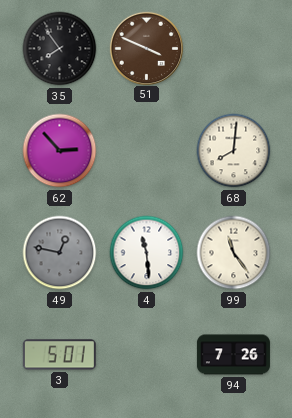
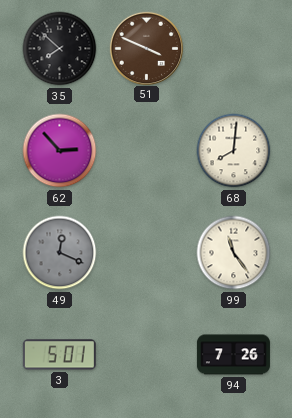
35: 7:54 -> 7:52 (60, 49)
49: 12:47 -> 12:19 (60, 253)
4: 11:29 -> none (147, 253)
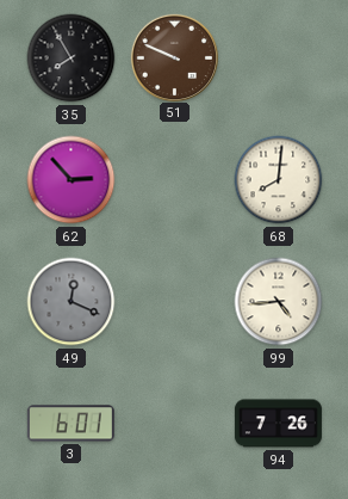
35: 7:52 -> 7:55 (72, 58)
51: 3:49 -> 9:49 (174, 57)
99: 11:24 -> 4:44 (279, 302)
3: 5:01 -> 6:01 (70, 424)
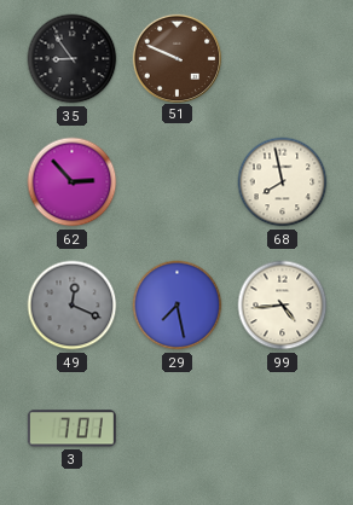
35: 7:55 -> 8:54 (73, 59)
68: 8:01 -> 7:58 (283, 182)
29: none -> 7:28 (178, 306)
3: 6:01 -> 7:01 (71, 429)
94: 7:26 -> none (278, 424)
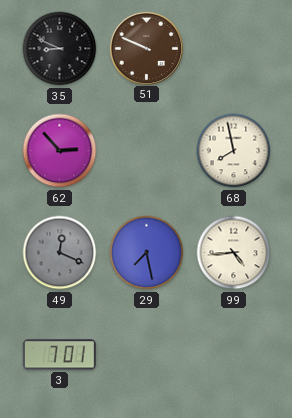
35: 8:54 -> 8:49 (60, 49)
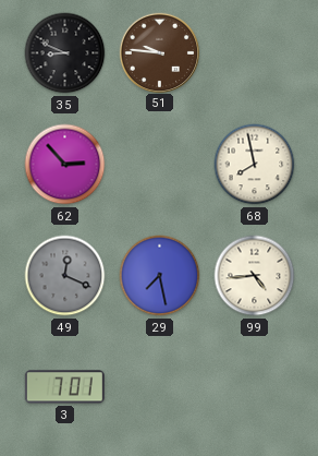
51: 9:49 -> 9:46 (159, 52)
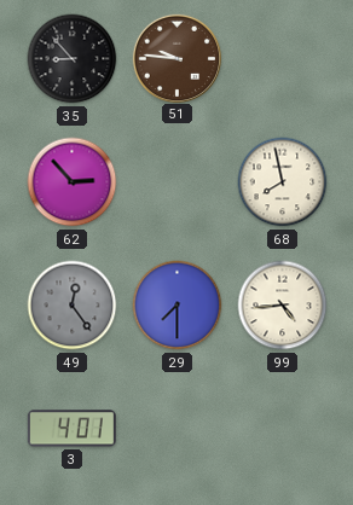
35: 8:49 -> 8:53 (73, 59)
49: 12:19 -> 12:24 (73, 306)
29: 7:28 -> 7:30 (178, 306)
3: 7:01 -> 4:01 (71, 429)
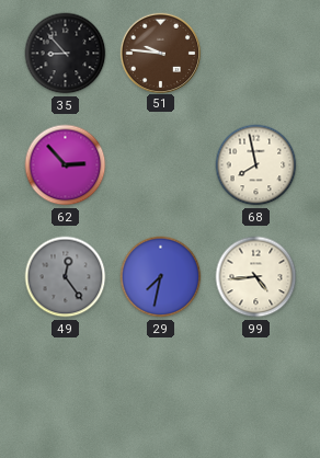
29: 7:30 -> 7:32 (161, 277)
3: 4:01 -> none (71, 429)
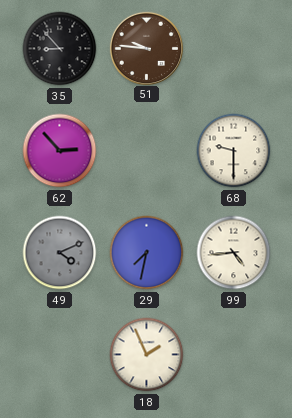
68: 7:58 -> 9:30 (234, 151)
49: 12:24 -> 4:11 (60, 253)
18: none -> 1:56 (147, 355)
